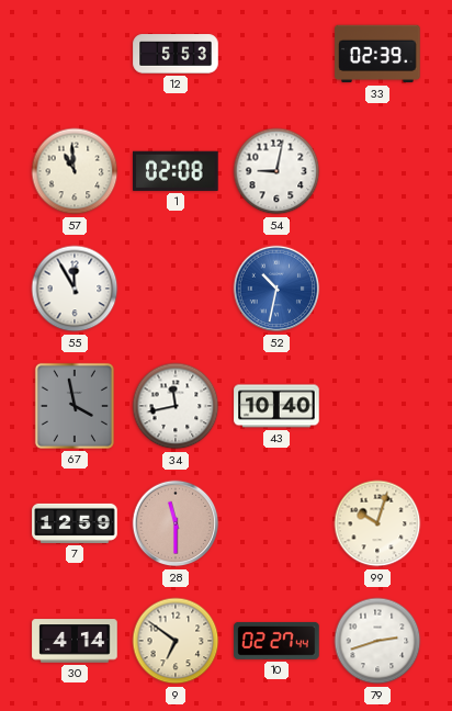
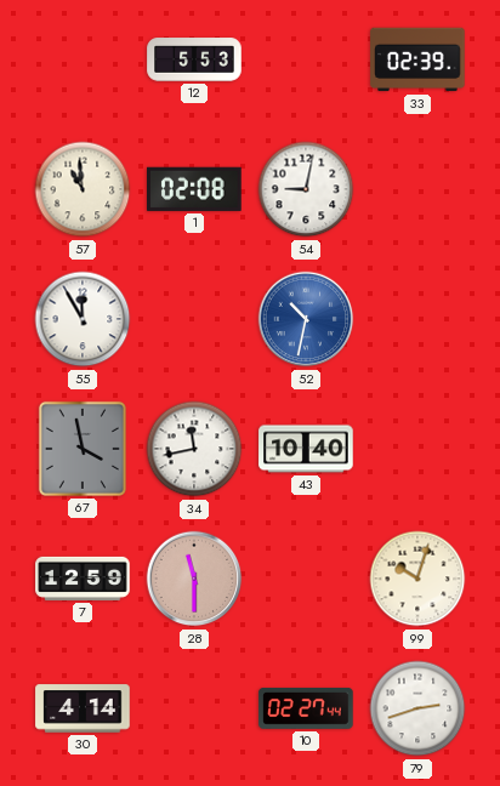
9: 6:51 -> none (176, 641)
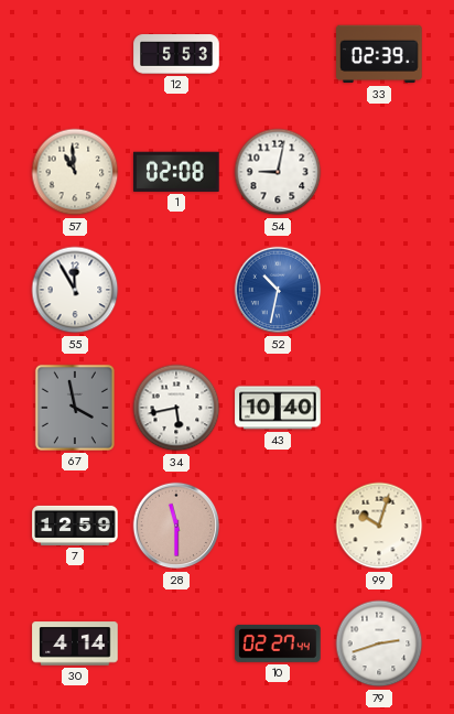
34: 11:43 -> 5:43 (176, 408)
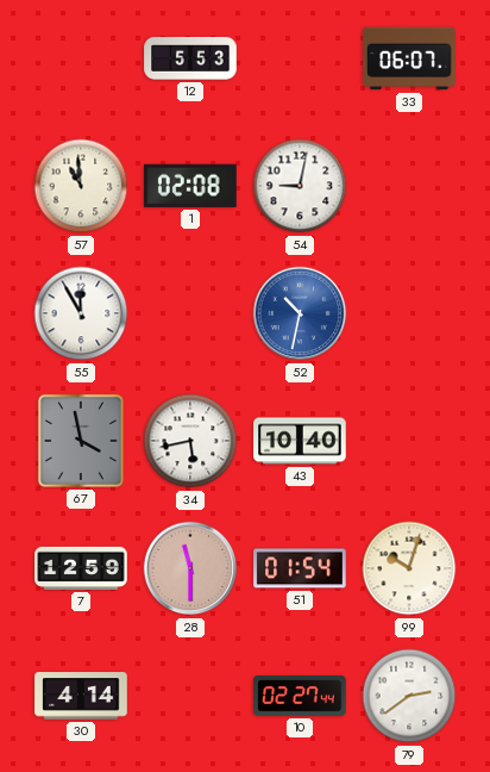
33: 02:39 -> 06:07 (409, 58)
51: none -> 01:54 (300, 568)
79: 2:42 -> 2:39 (409, 696)
